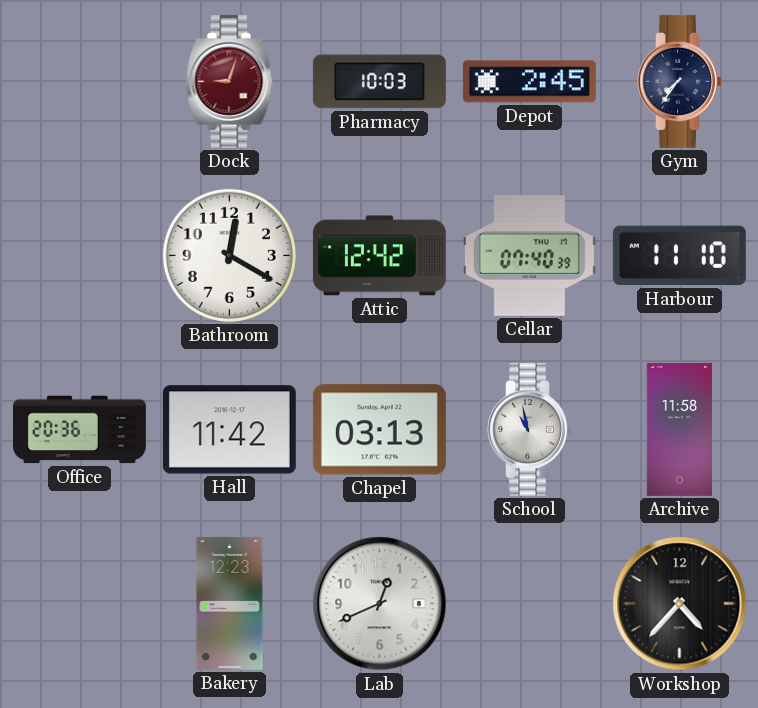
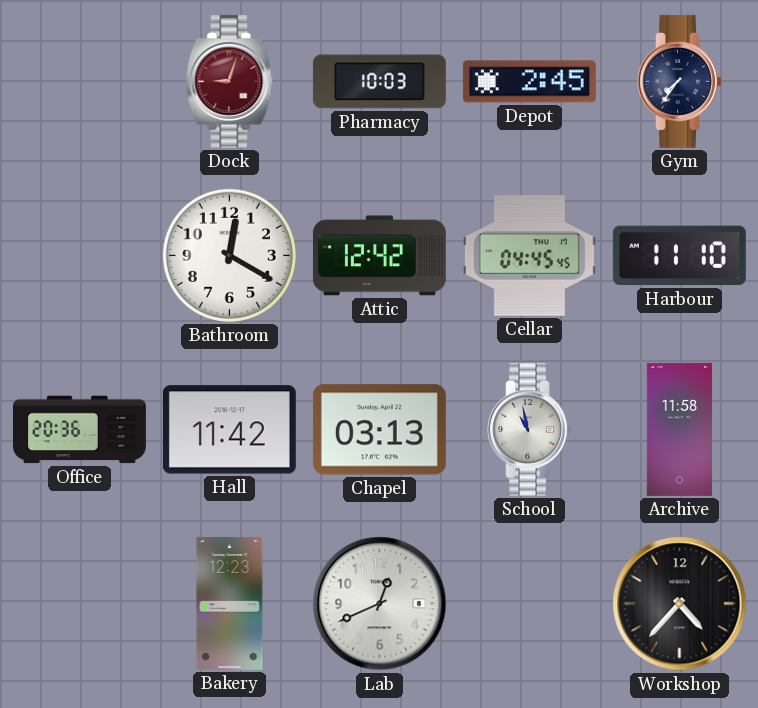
Cellar: 07:40 -> 04:45 (529, 256)
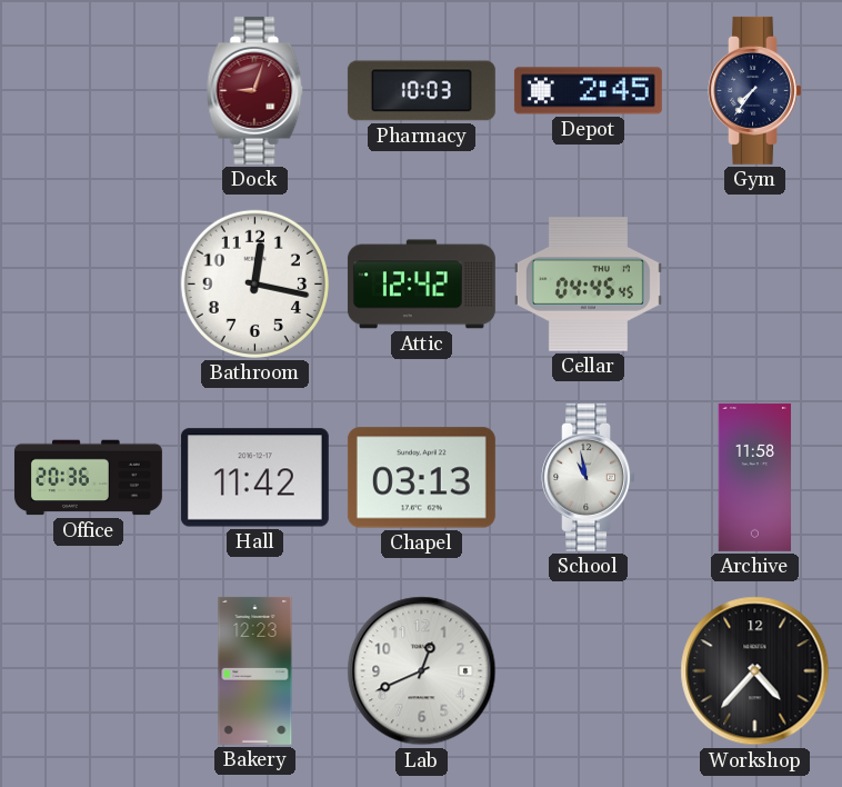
Bathroom: 12:20 -> 12:17 (254, 283)
Harbour: 11:10 -> none (679, 256)
